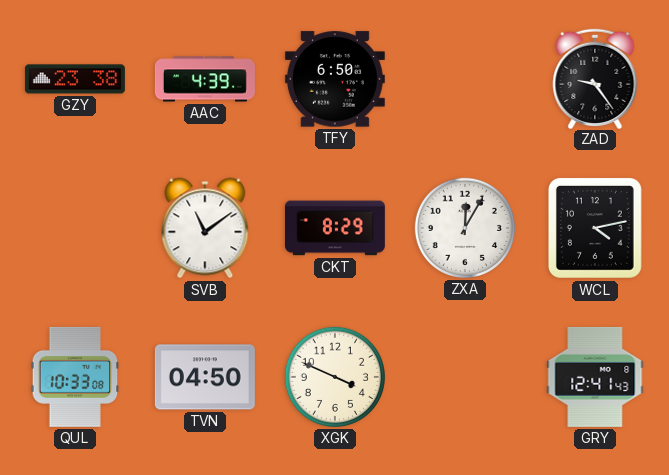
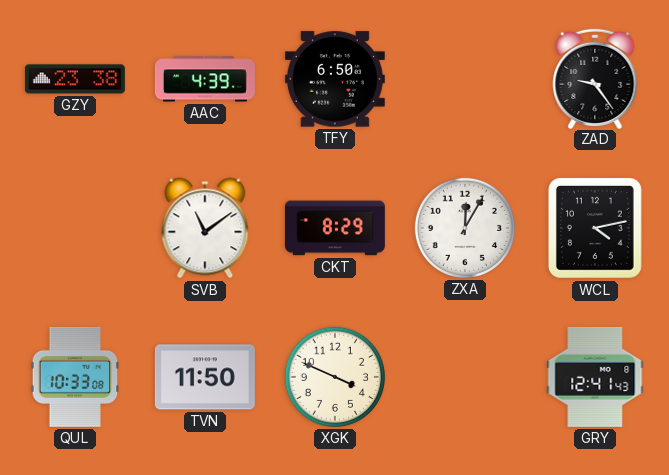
TVN: 04:50 -> 11:50 (205, 377)
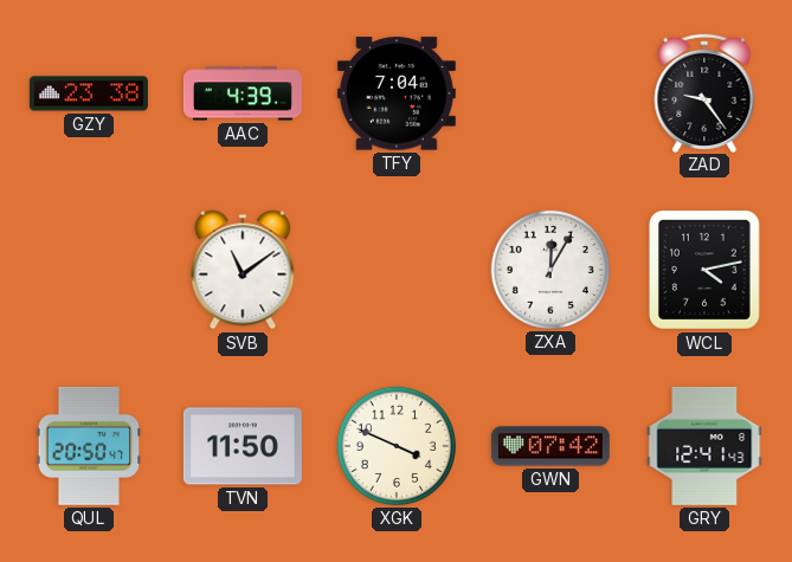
TFY: 6:50 -> 7:04 (397, 93)
CKT: 8:29 -> none (335, 228)
QUL: 10:33 -> 20:50 (89, 446)
GWN: none -> 07:42 (550, 446)
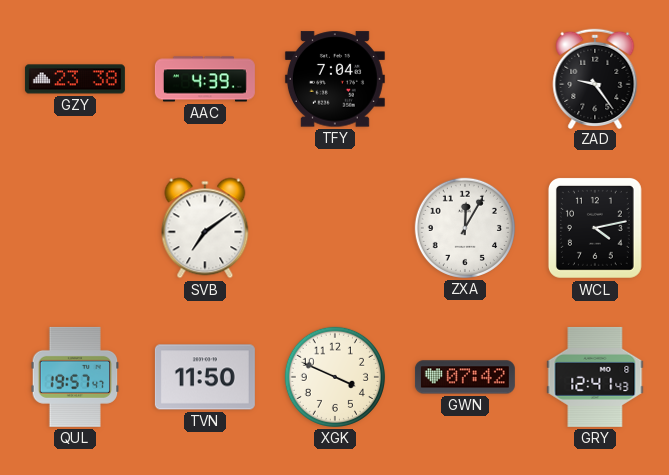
SVB: 11:09 -> 7:09 (205, 228)
QUL: 20:50 -> 19:57 (75, 377)
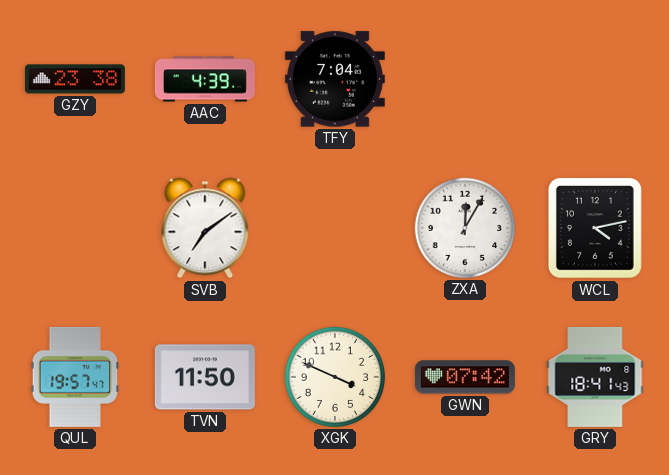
ZAD: 9:24 -> none (595, 78)
GRY: 12:41 -> 18:41 (595, 377)
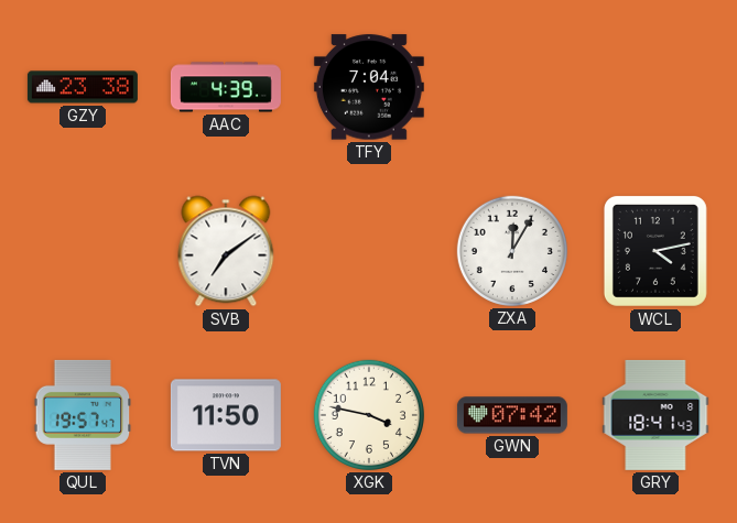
XGK: 3:49 -> 3:47 (369, 415)
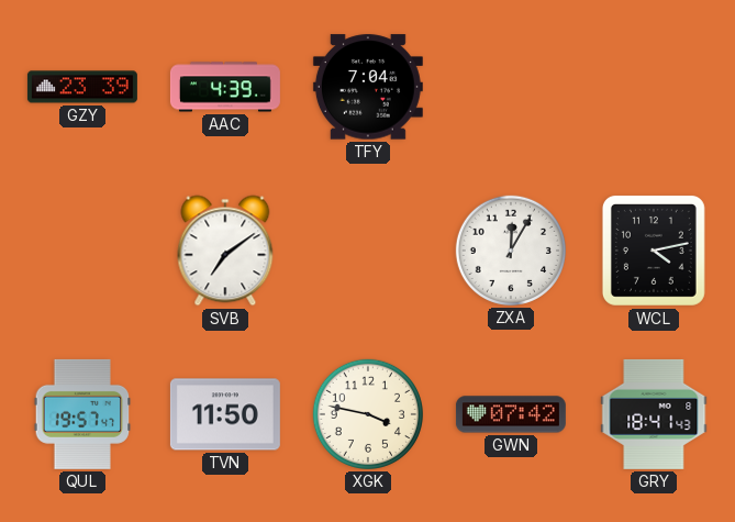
GZY: 23:38 -> 23:39 (82, 87)
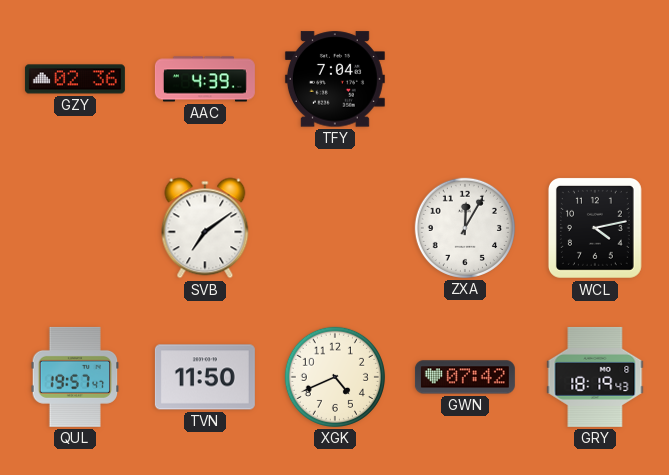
GZY: 23:39 -> 02:36 (75, 79)
XGK: 3:47 -> 4:41 (335, 377)
GRY: 18:41 -> 18:19 (595, 377)
